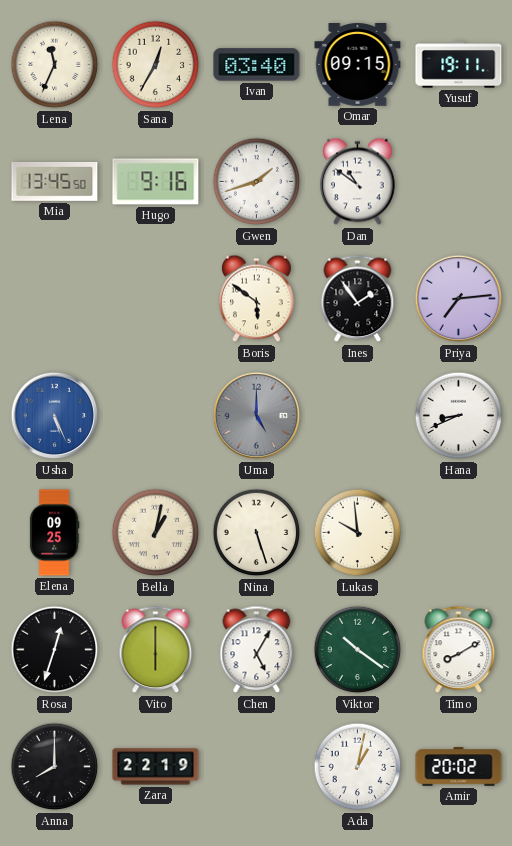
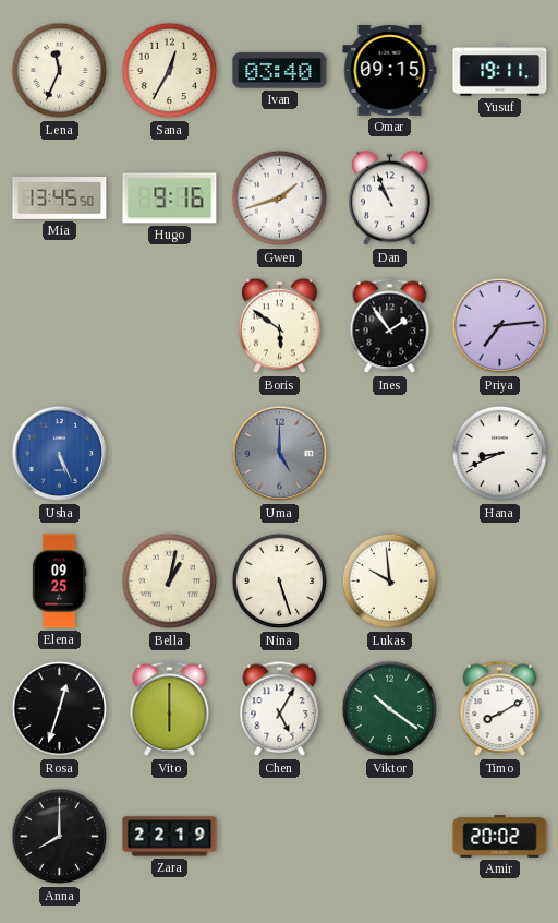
Dan: 10:51 -> 10:56 (390, 199)
Ada: 1:02 -> none (358, 767)
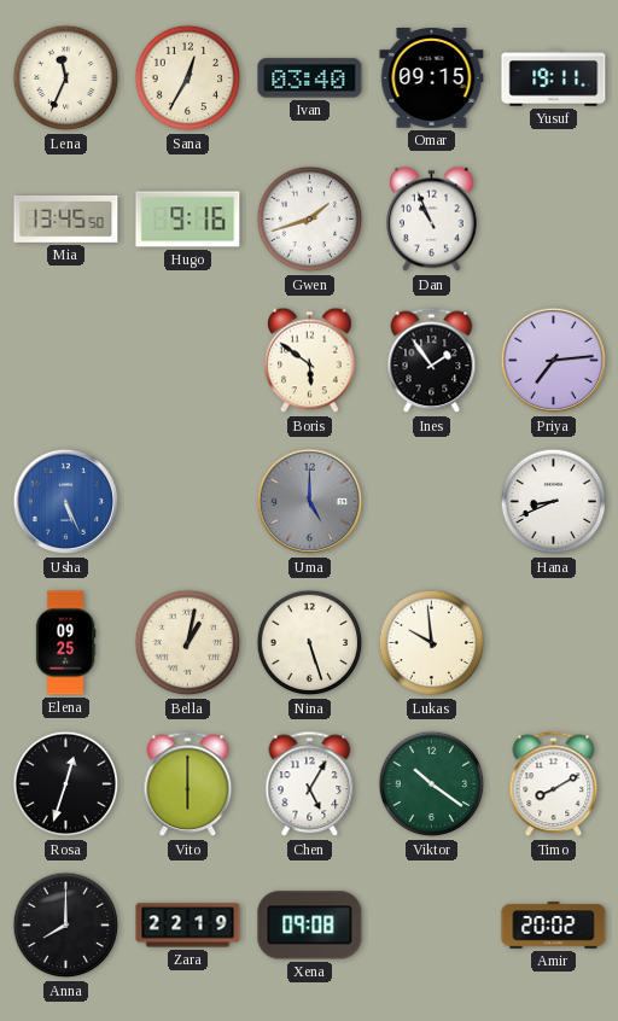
Xena: none -> 09:08 (310, 926)
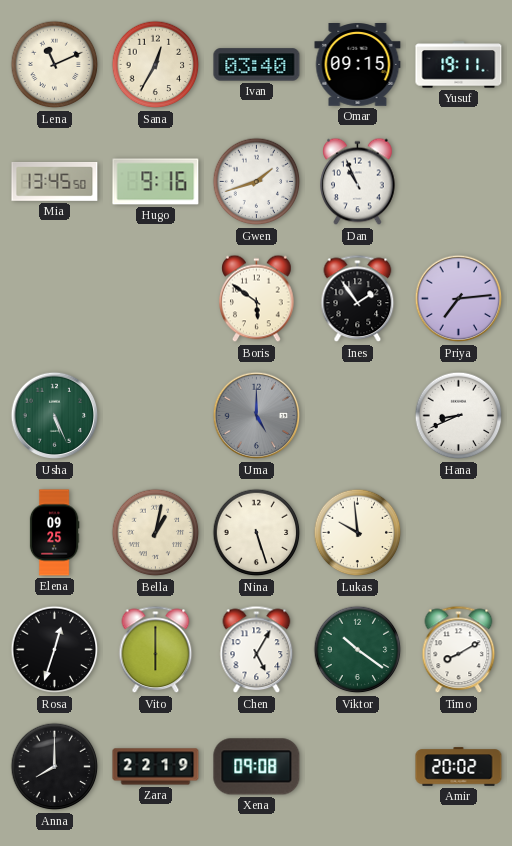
Lena: 11:34 -> 11:11 (55, 65)
Usha dial: blue -> green (55, 416)
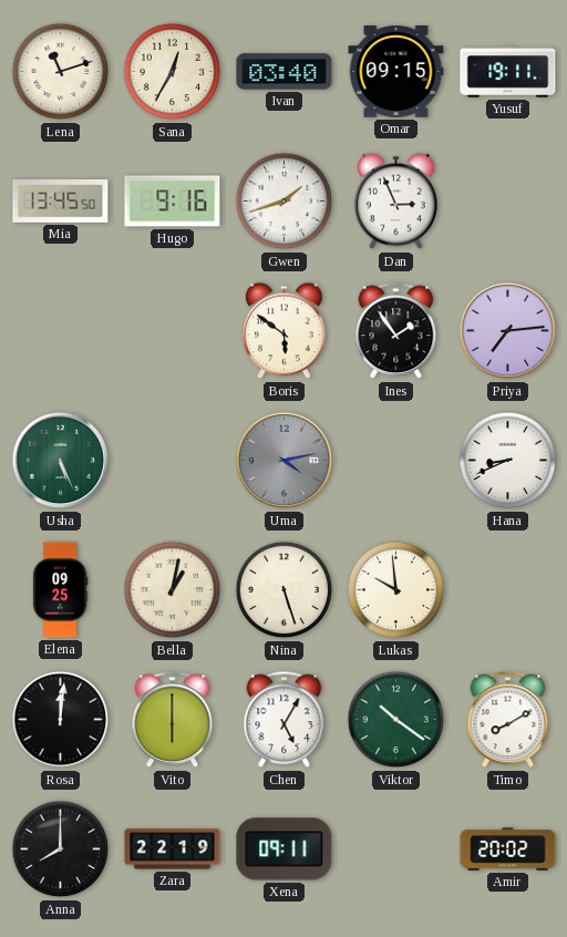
Lena: 11:11 -> 11:12 (61, 72)
Dan: 10:56 -> 2:56 (396, 202)
Uma: 5:00 -> 4:13 (285, 461)
Rosa: 12:33 -> 12:01 (61, 720)
Xena: 09:08 -> 09:11 (285, 850)
